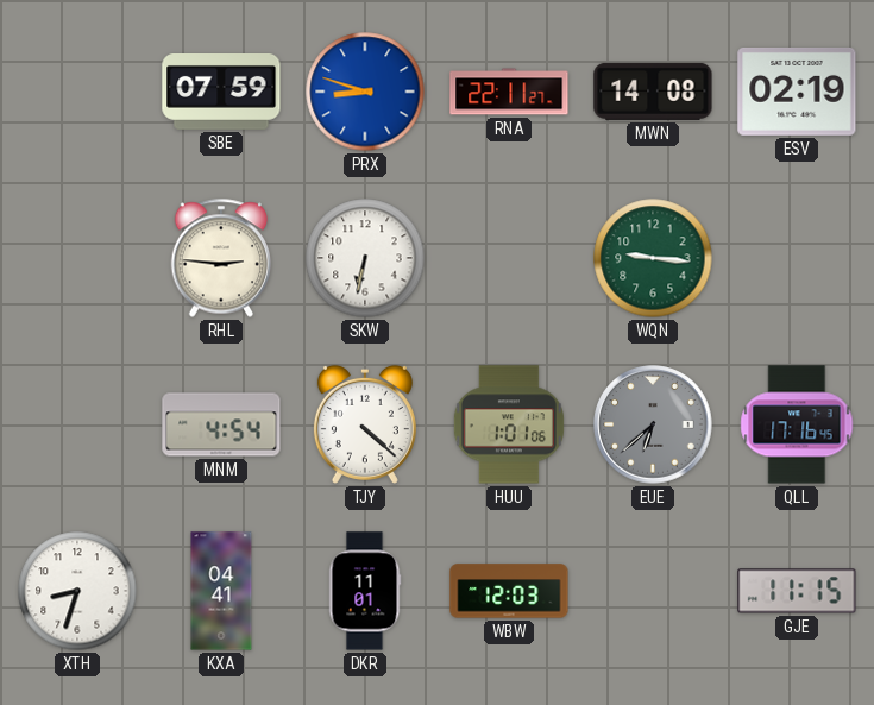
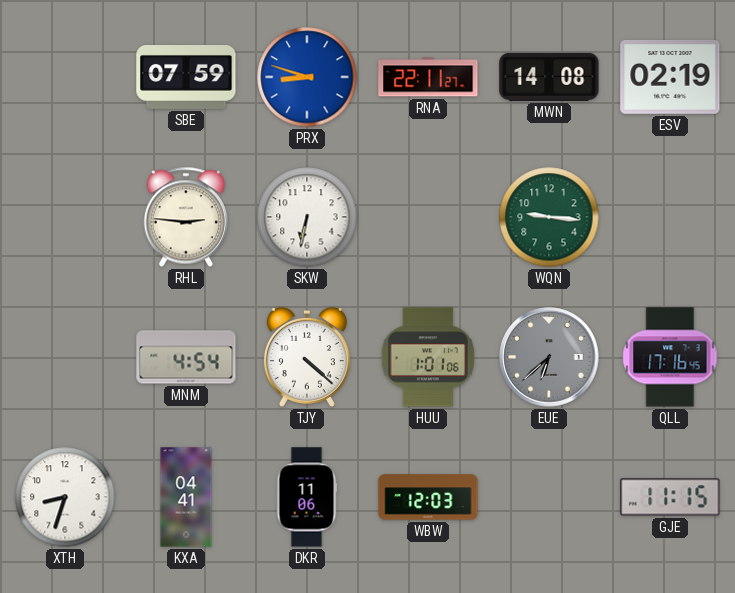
DKR: 11:01 -> 11:06 (307, 497)
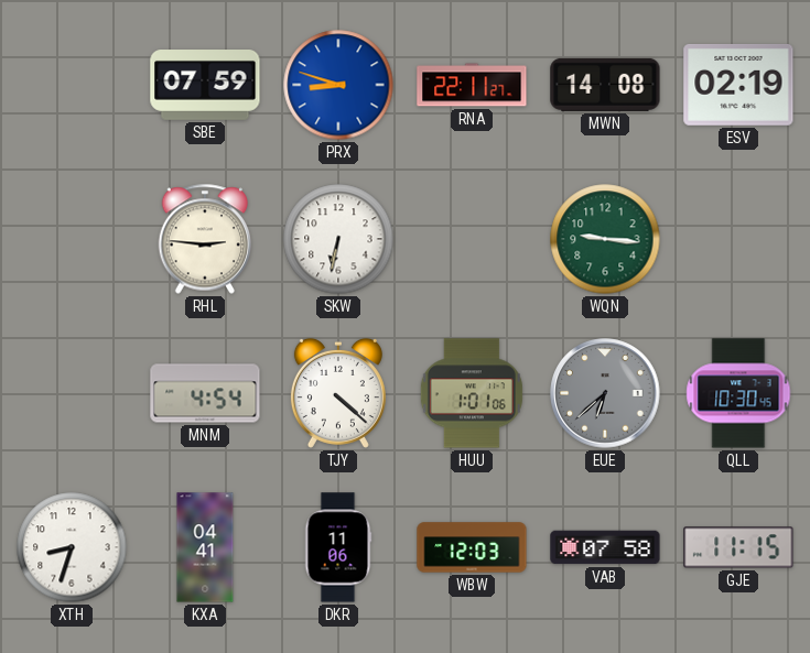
QLL: 17:16 -> 10:30 (738, 393)
VAB: none -> 07:58 (605, 547)
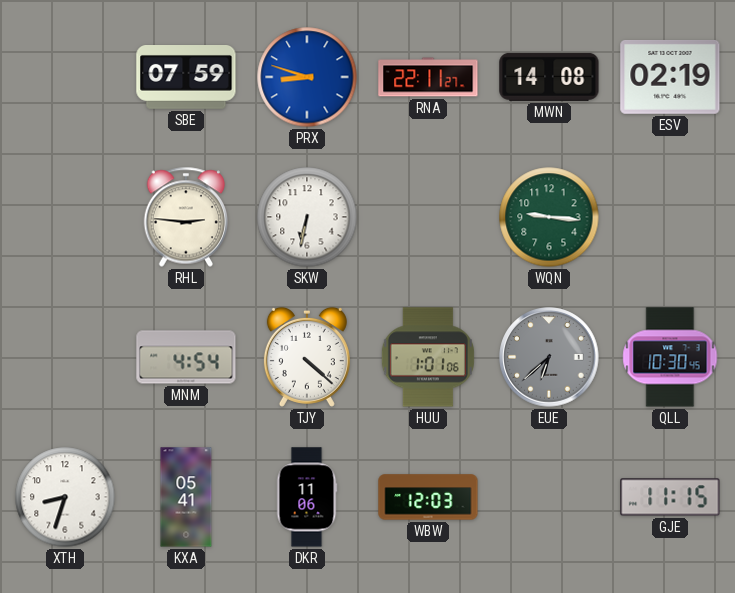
KXA: 04:41 -> 05:41 (186, 497)
VAB: 07:58 -> none (605, 547)
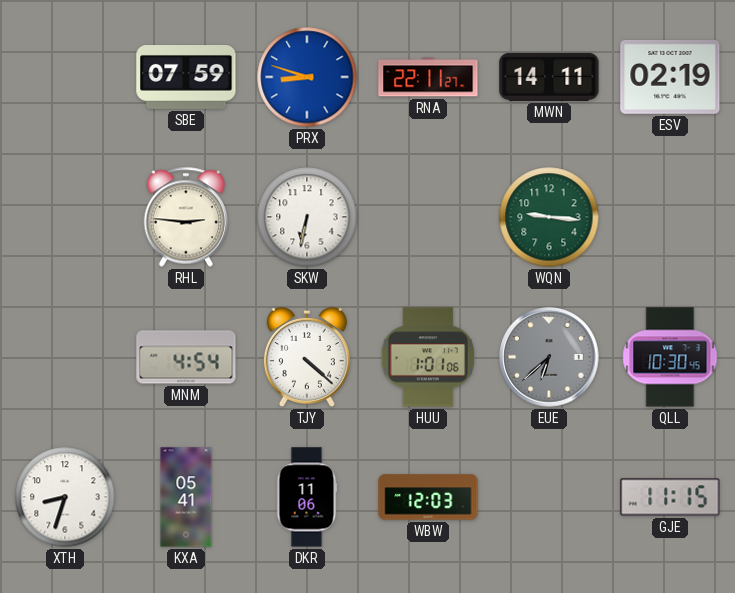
MWN: 14:08 -> 14:11 (549, 77)
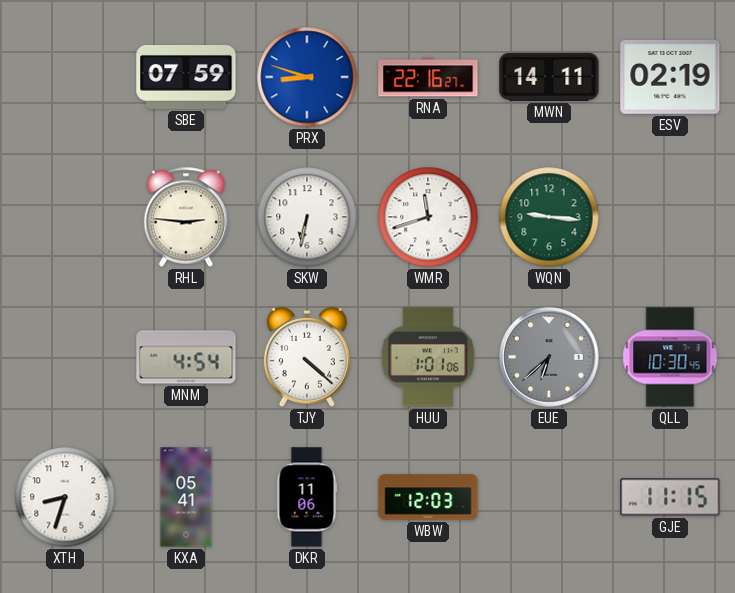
RNA: 22:11 -> 22:16 (428, 77)
WMR: none -> 11:42 (428, 217)
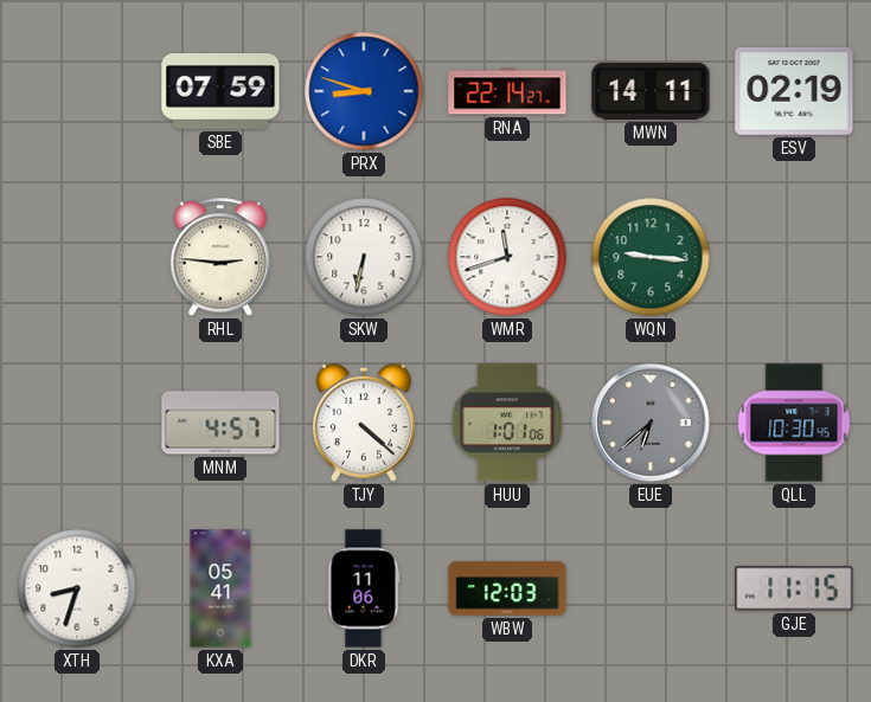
RNA: 22:16 -> 22:14 (507, 91)
MNM: 4:54 -> 4:57 (220, 423)
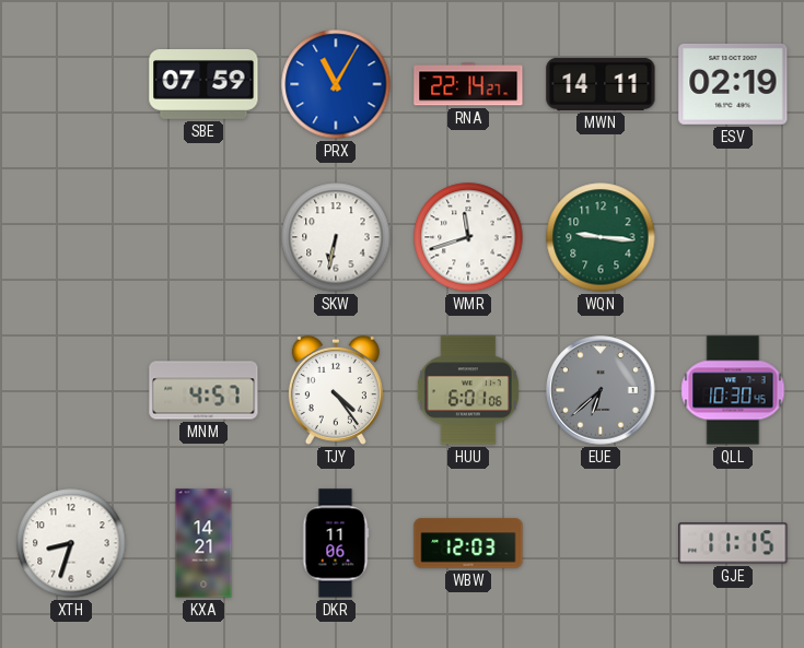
PRX: 8:48 -> 11:05 (336, 84)
RHL: 2:46 -> none (220, 257)
TJY: 4:22 -> 4:24 (336, 390)
HUU: 1:01 -> 6:01 (468, 390)
KXA: 05:41 -> 14:21 (203, 543)
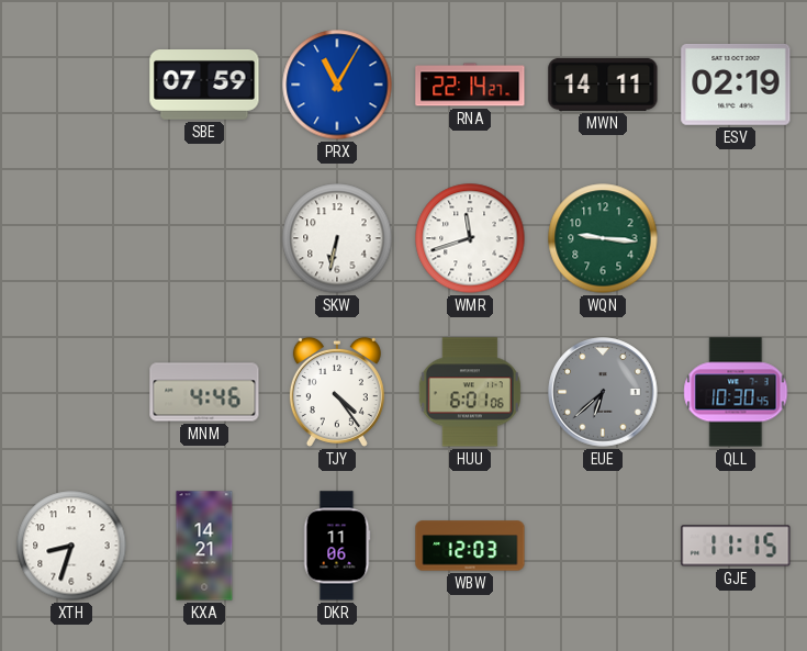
MNM: 4:57 -> 4:46 (204, 392)
